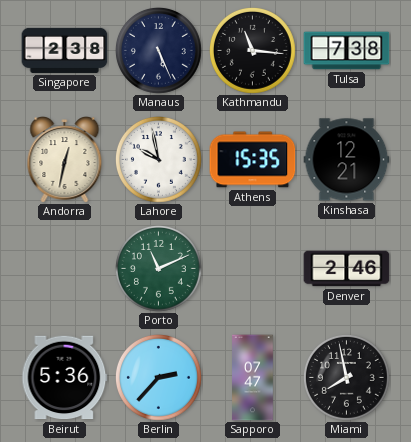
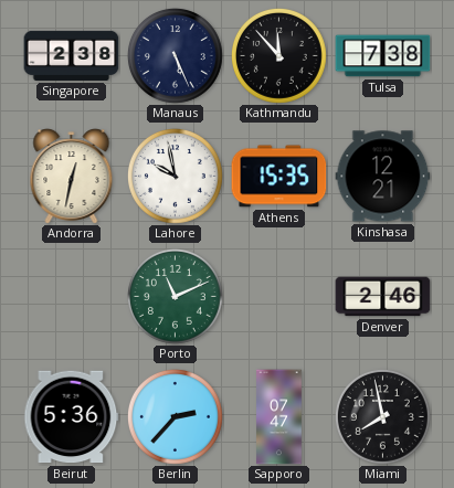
Kathmandu: 11:16 -> 11:53 (279, 56)
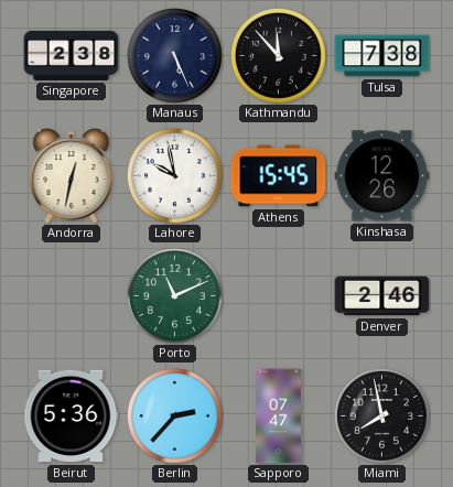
Athens: 15:35 -> 15:45 (279, 176)
Kinshasa: 12:21 -> 12:26 (382, 176)
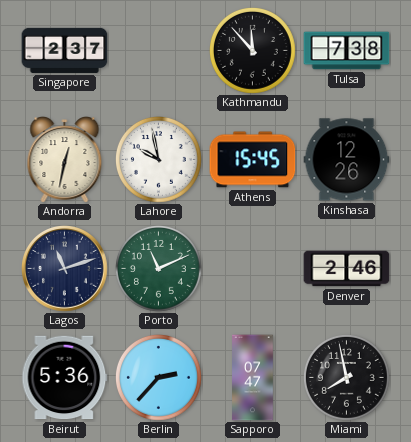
Singapore: 2:38 -> 2:37 (65, 50)
Manaus: 5:26 -> none (175, 56)
Lagos: none -> 11:12 (65, 269)
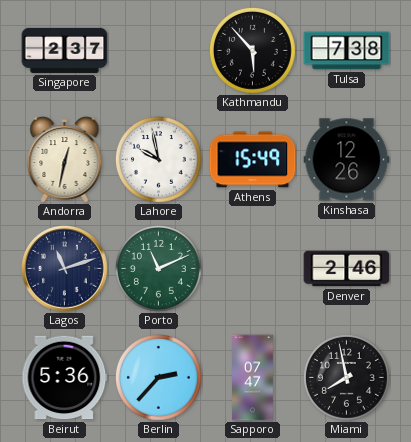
Kathmandu: 11:53 -> 5:53 (253, 51)
Athens: 15:45 -> 15:49 (253, 160)
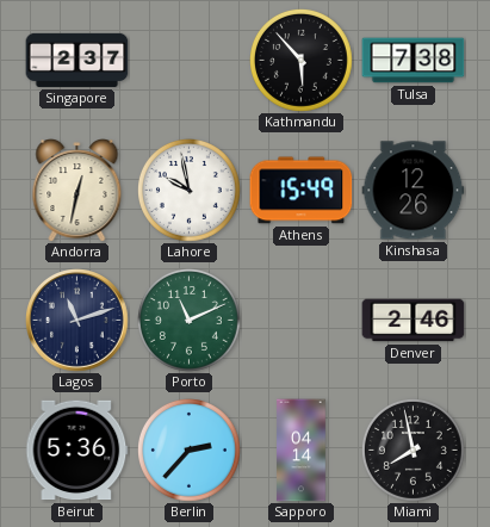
Sapporo: 07:47 -> 04:14 (302, 451)
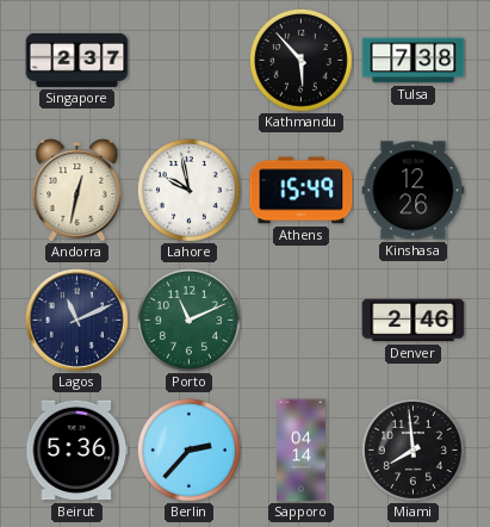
Lagos: 11:12 -> 11:11 (77, 321)
Miami: 7:58 -> 7:59 (414, 451)
